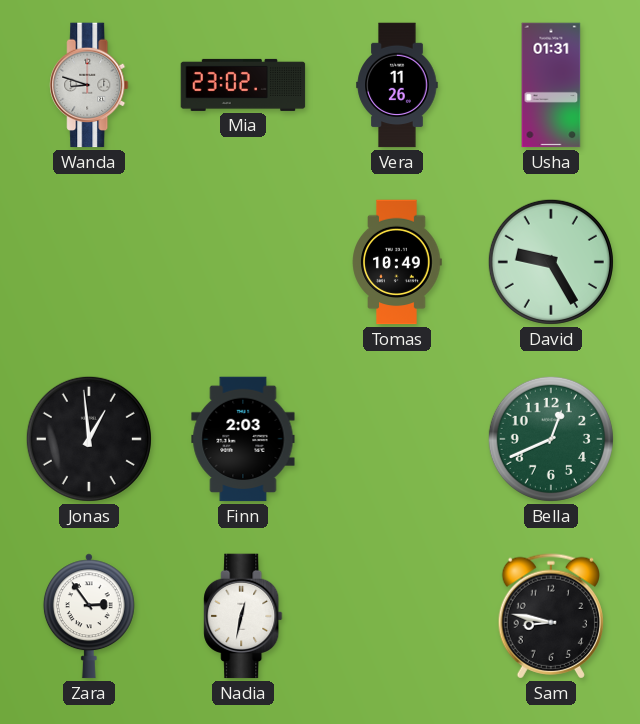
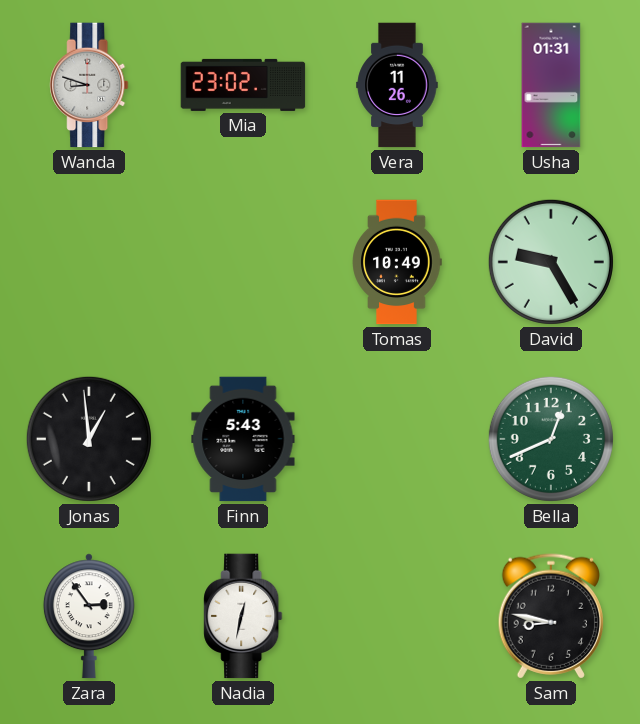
Finn: 2:03 -> 5:43 (243, 439)
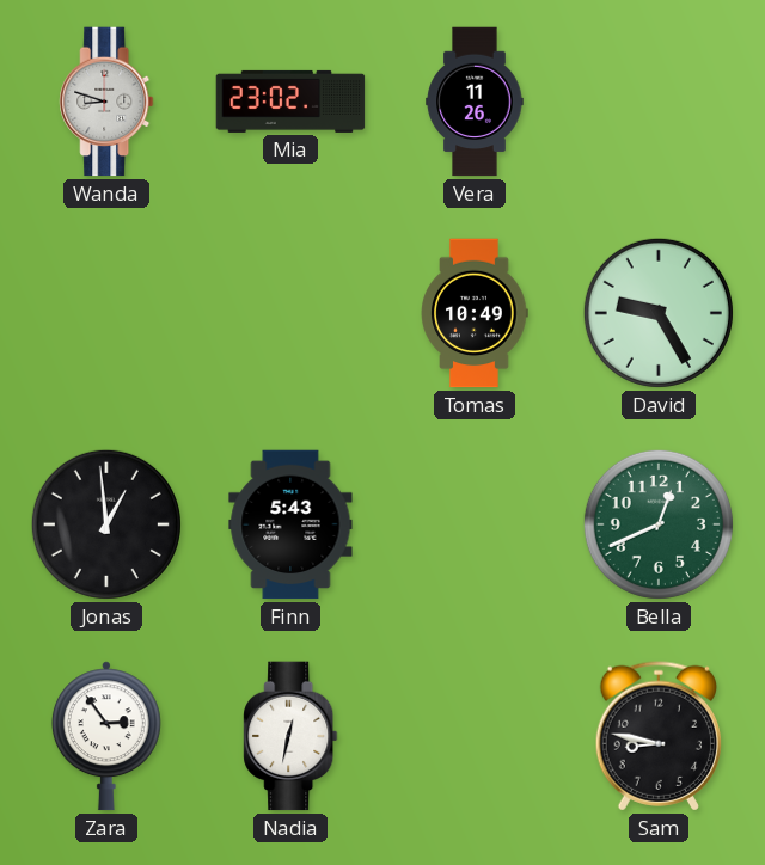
Usha: 01:31 -> none (551, 85)
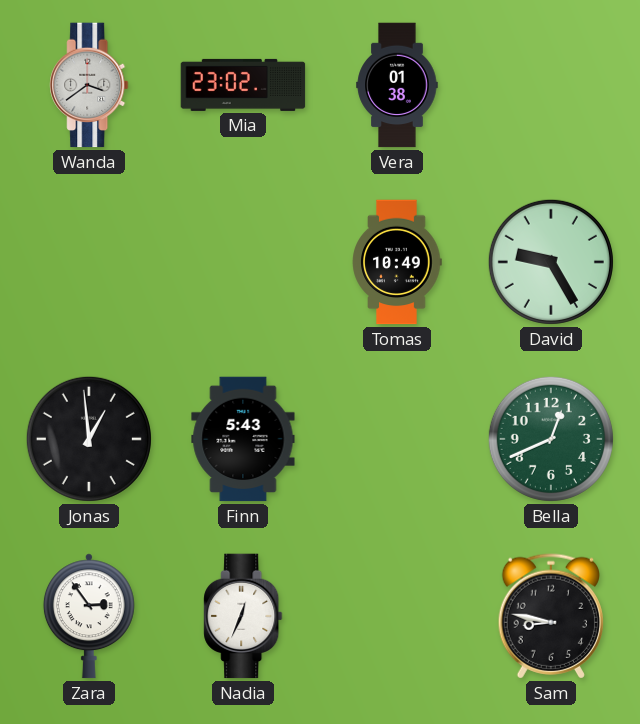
Wanda: 8:48 -> 3:39 (89, 85)
Vera: 11:26 -> 01:38 (397, 85)
Nadia: 12:32 -> 12:34 (243, 616)
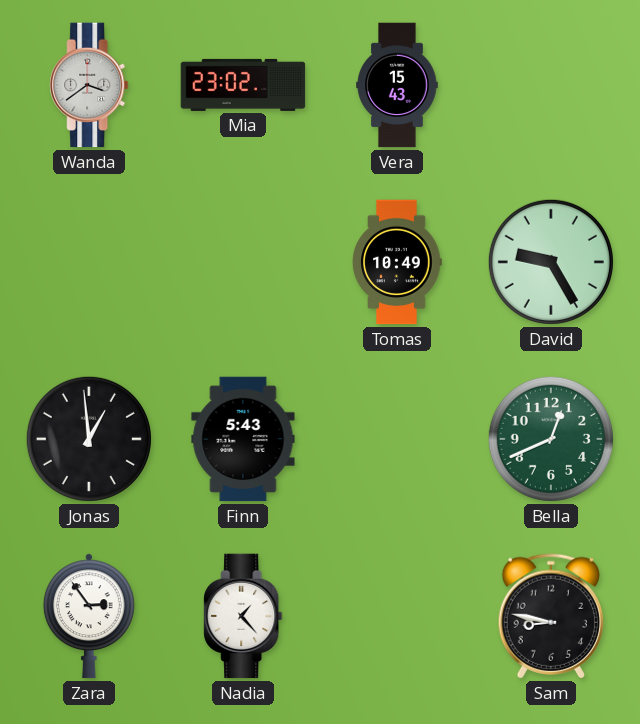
Vera: 01:38 -> 15:43 (397, 85)
Nadia: 12:34 -> 1:23 (243, 616)
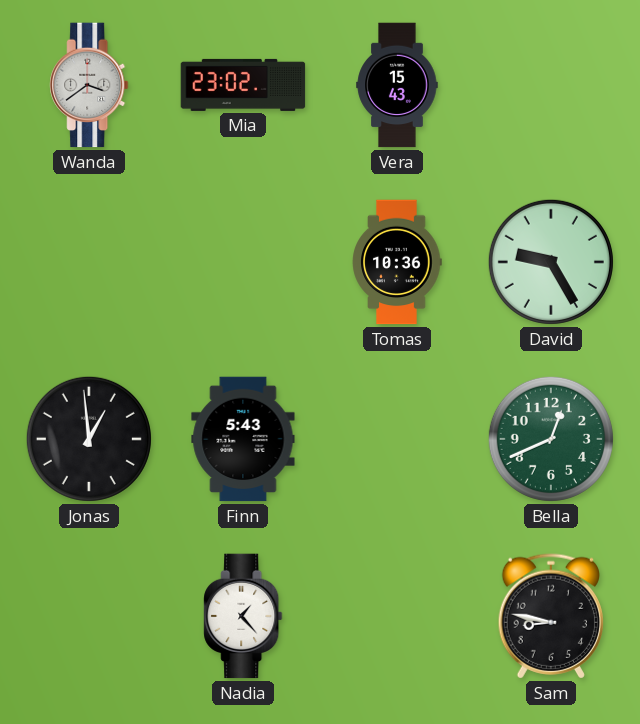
Tomas: 10:49 -> 10:36 (397, 262)
Zara: 2:54 -> none (89, 616)
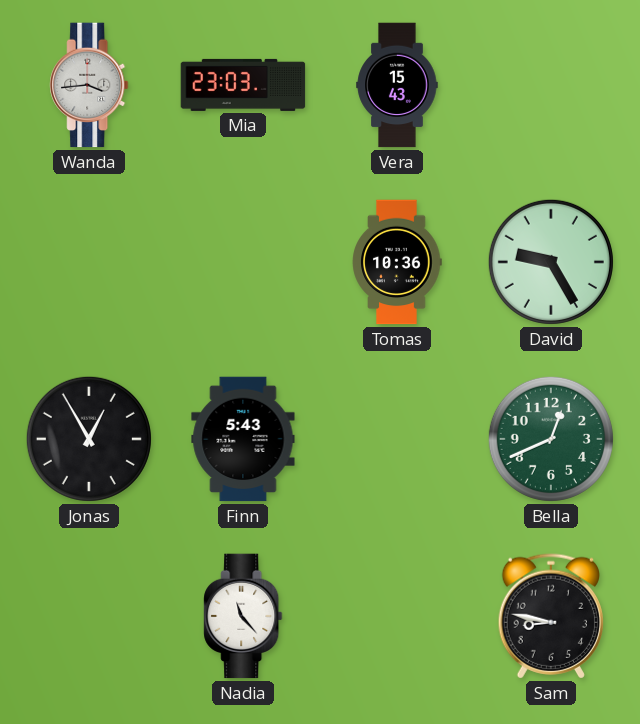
Wanda: 3:39 -> 3:44 (89, 85)
Mia: 23:02 -> 23:03 (243, 85)
Jonas: 12:59 -> 12:55 (89, 439)
Nadia: 1:23 -> 11:23 (243, 616)
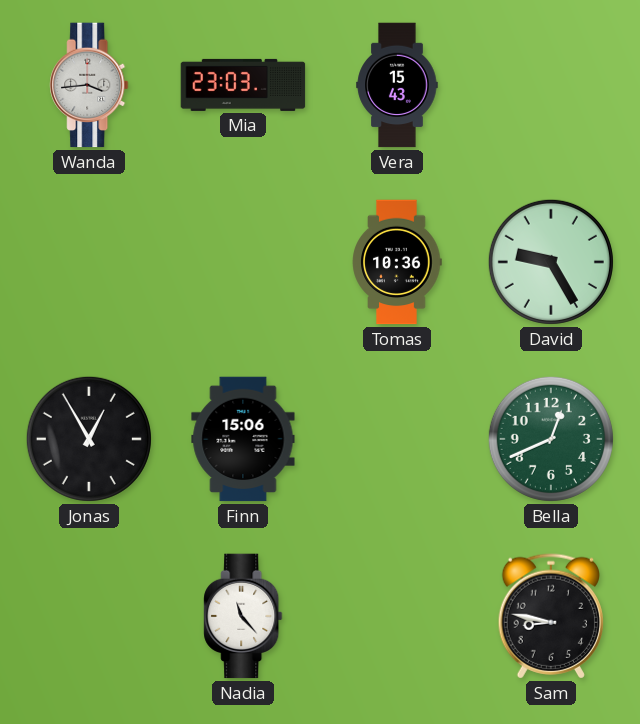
Finn: 5:43 -> 15:06 (243, 439)
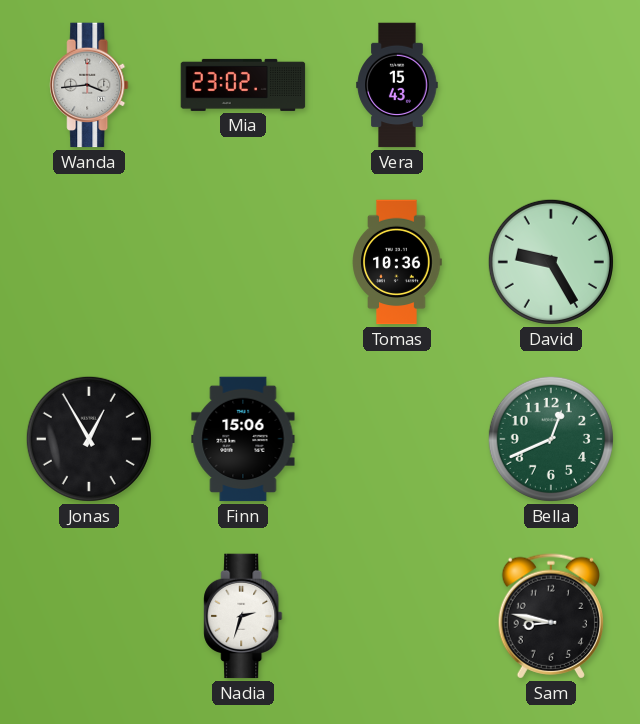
Mia: 23:03 -> 23:02 (243, 85)
Nadia: 11:23 -> 2:33 (243, 616)
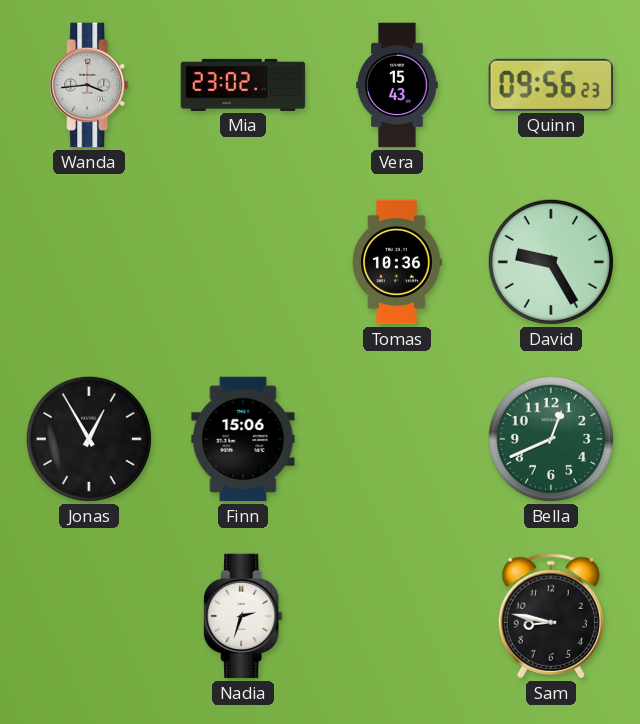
Quinn: none -> 09:56 (550, 85)
